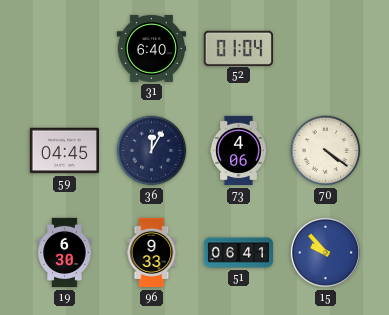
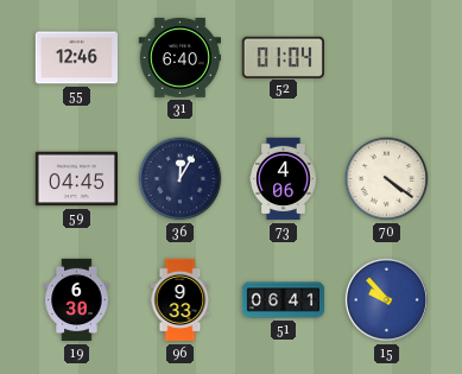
55: none -> 12:46 (76, 58)
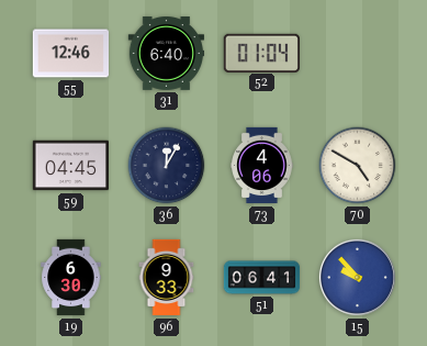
70: 4:21 -> 4:50 (358, 166)
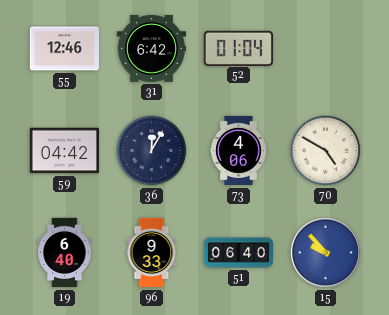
31: 6:40 -> 6:42 (151, 48)
59: 04:45 -> 04:42 (64, 151)
19: 6:30 -> 6:40 (65, 253)
51: 06:41 -> 06:40 (239, 253)
